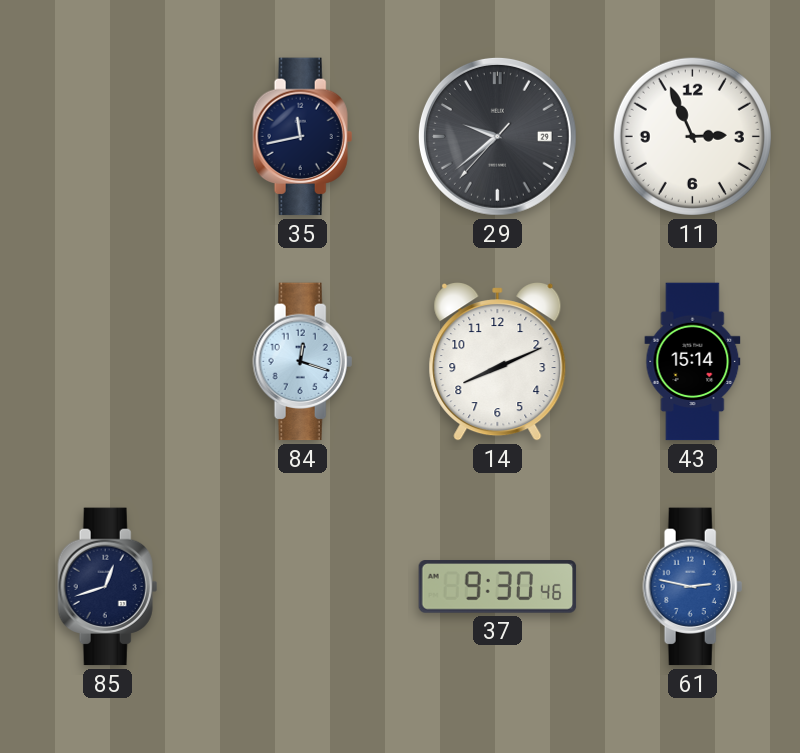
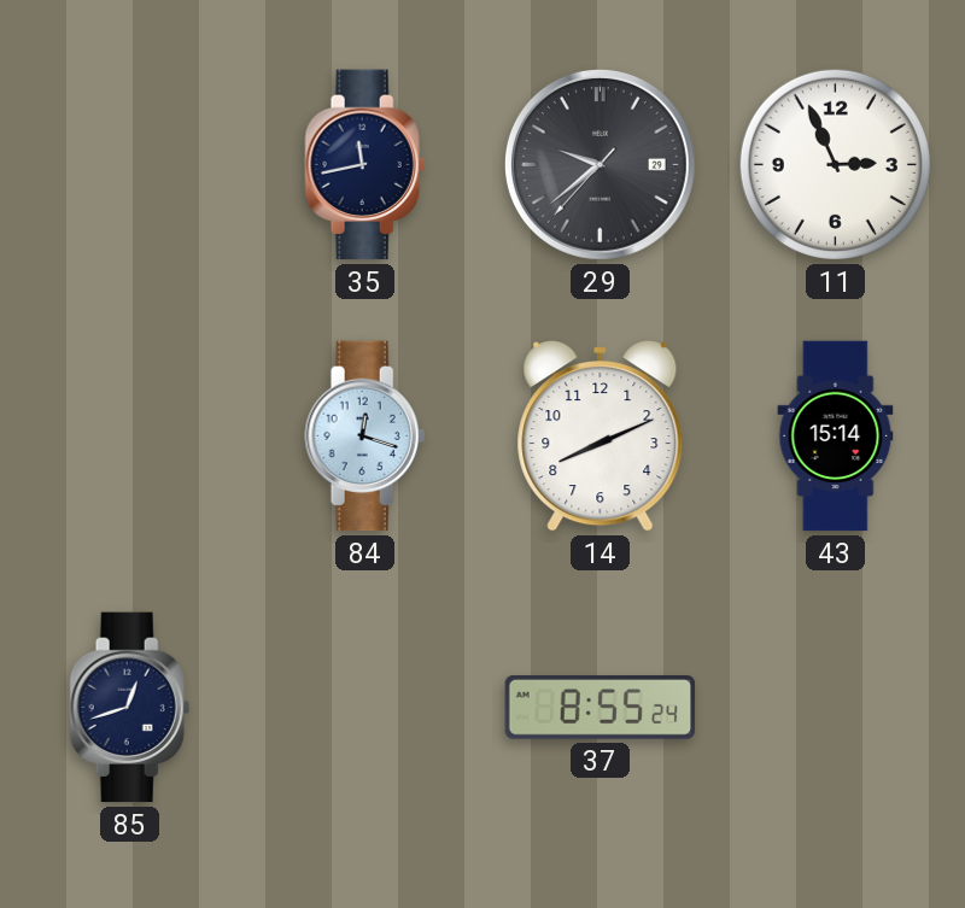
37: 9:30 -> 8:55 (601, 708)
61: 2:47 -> none (693, 587)
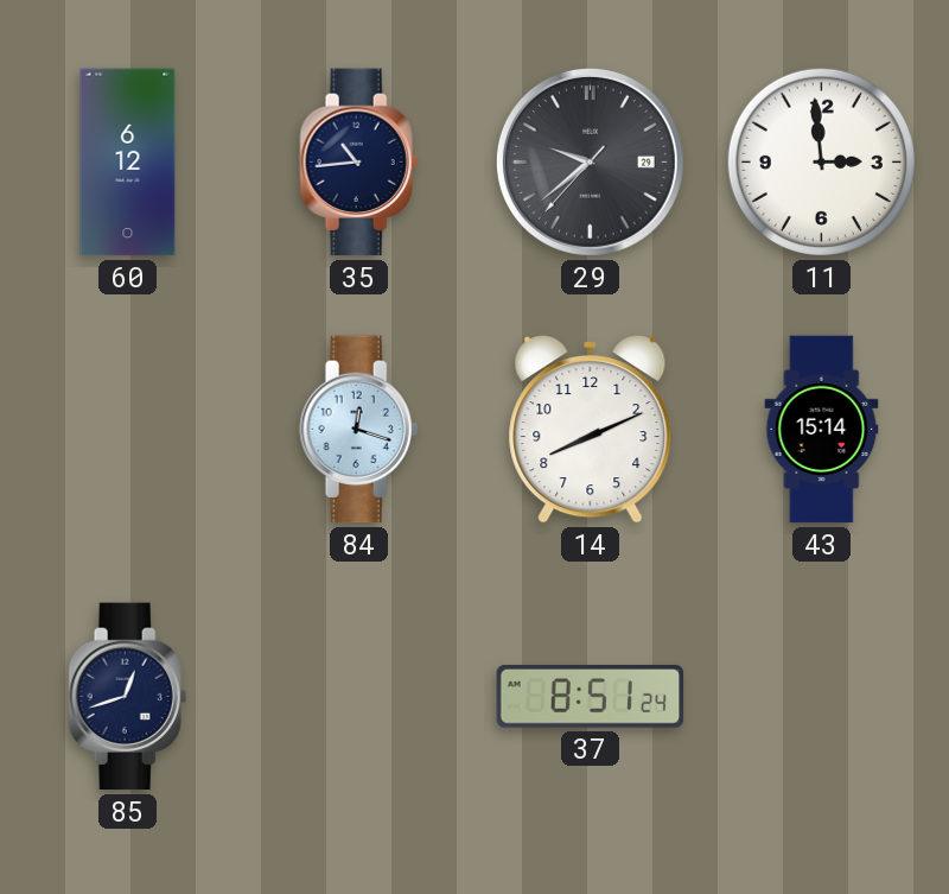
60: none -> 6:12 (128, 163)
35: 11:43 -> 10:44 (359, 163)
11: 2:56 -> 2:59 (821, 161)
37: 8:55 -> 8:51 (591, 697)
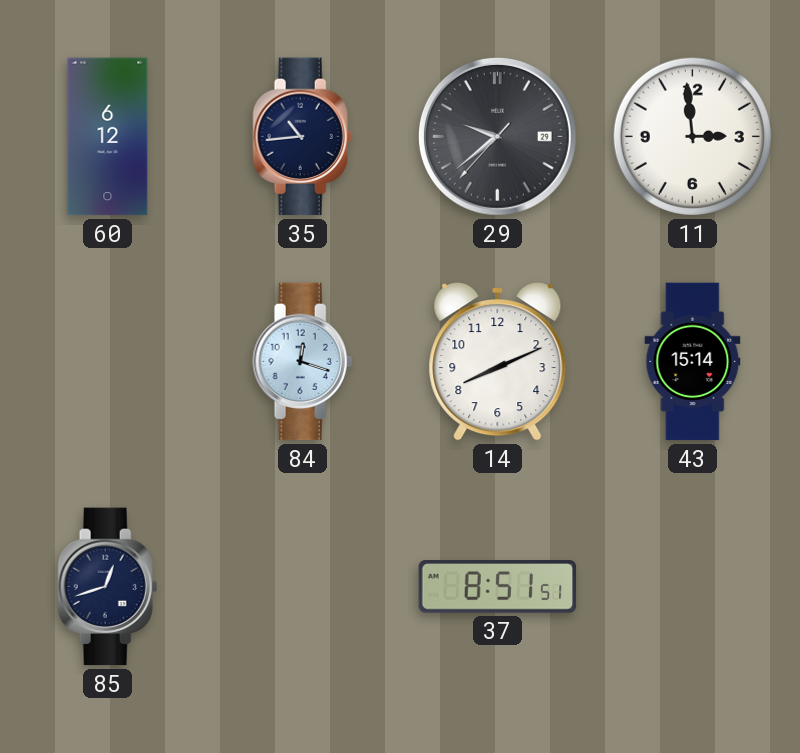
37: 8:51:24 -> 8:51:51 (498, 587)
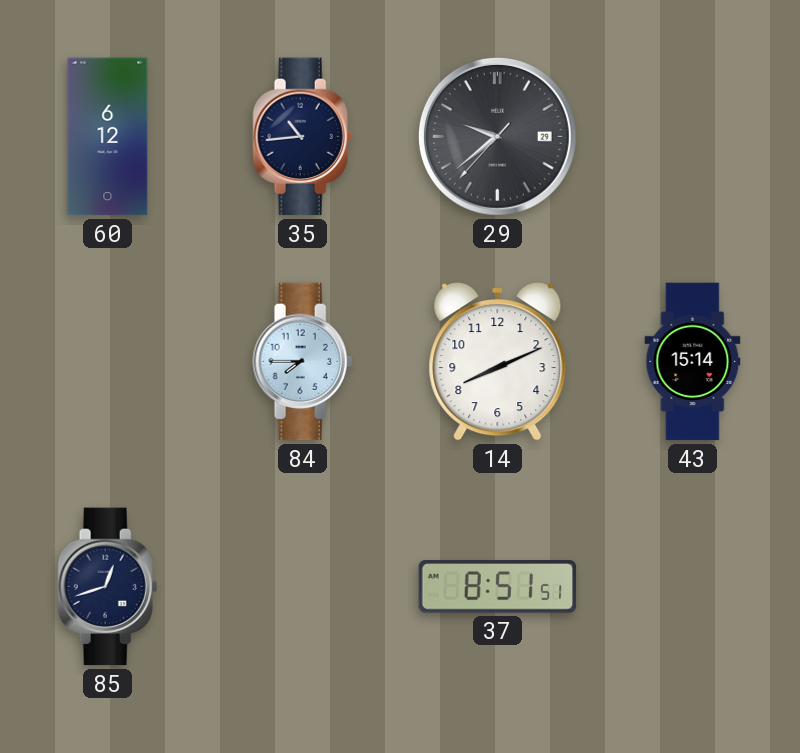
11: 2:59 -> none (692, 136)
84: 12:18 -> 7:45 (303, 362)
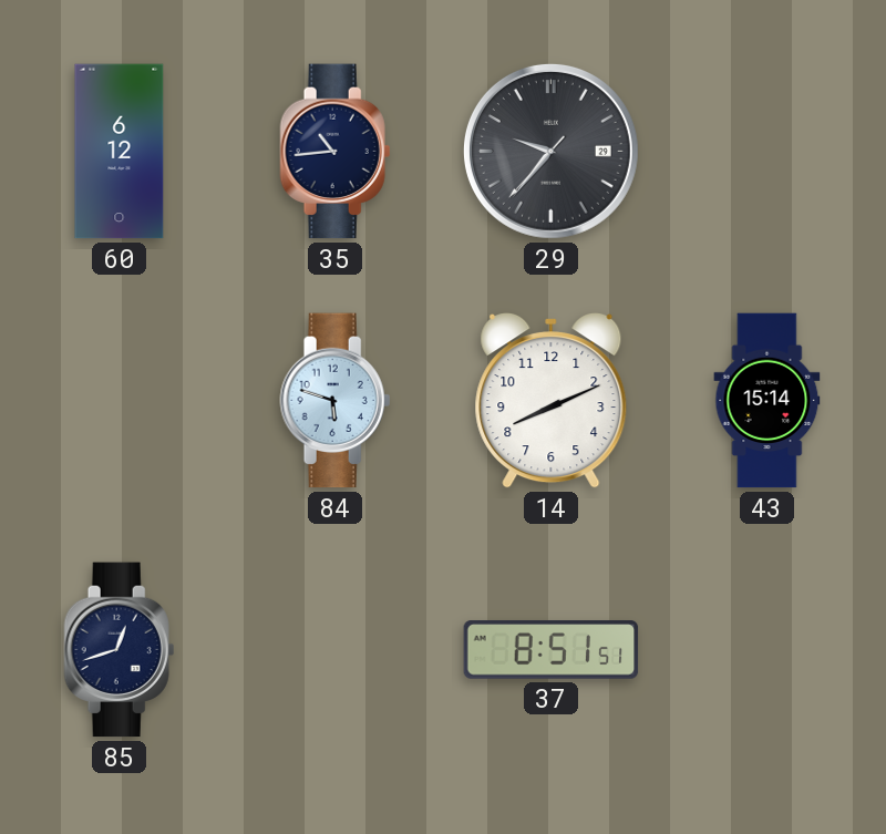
29: 9:38 -> 9:36 (550, 151)
84: 7:45 -> 5:48 (336, 401)
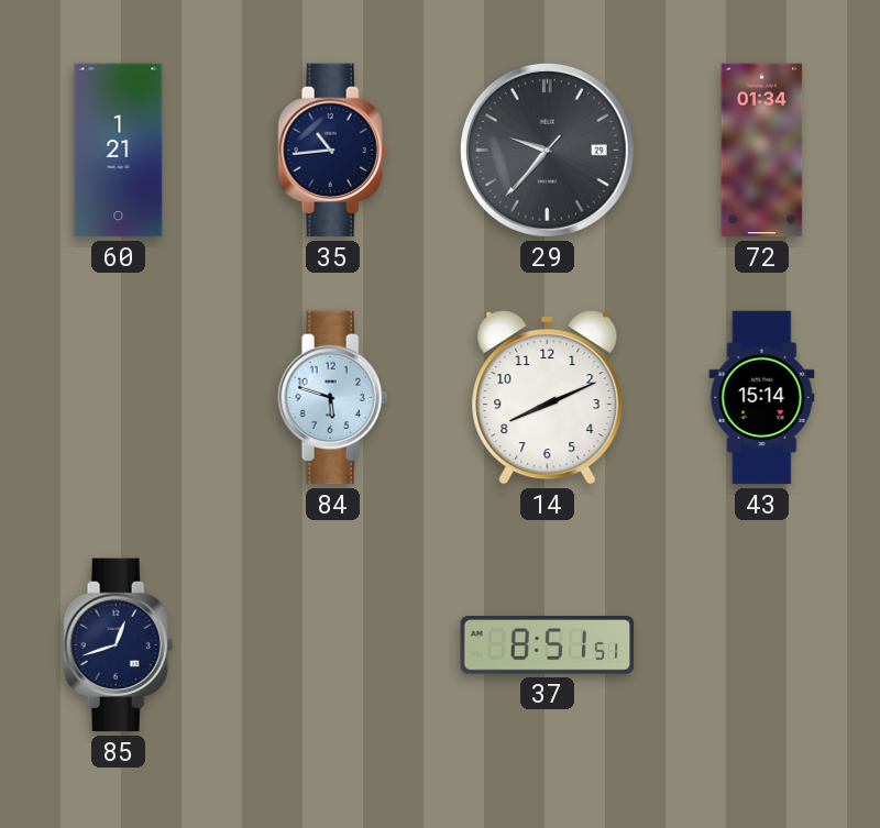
60: 6:12 -> 1:21 (119, 151)
72: none -> 01:34 (762, 151)
